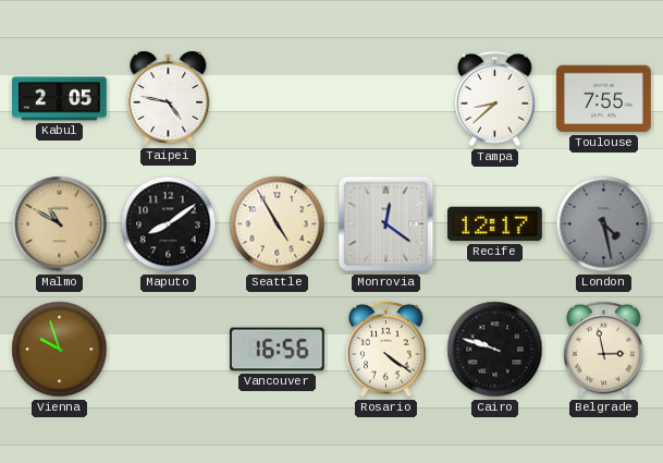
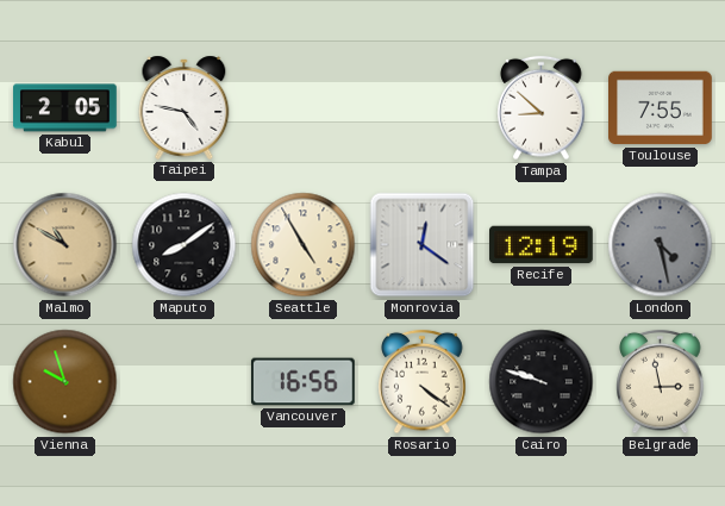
Tampa: 8:38 -> 8:52 (542, 108)
Recife: 12:17 -> 12:19 (542, 245)
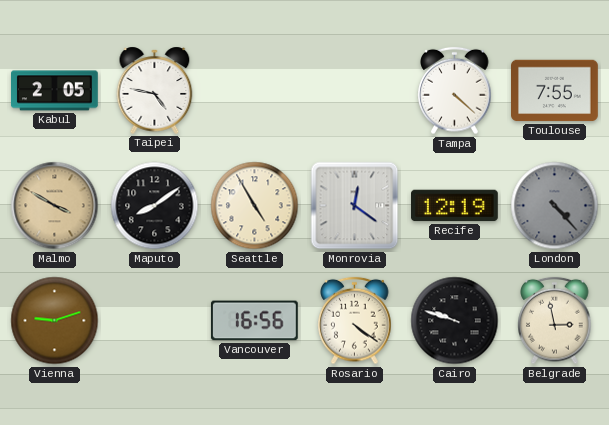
Tampa: 8:52 -> 4:22 (455, 91)
Malmo: 10:50 -> 3:50 (55, 206)
London: 4:28 -> 4:23 (555, 206)
Vienna: 9:57 -> 9:12 (55, 321)
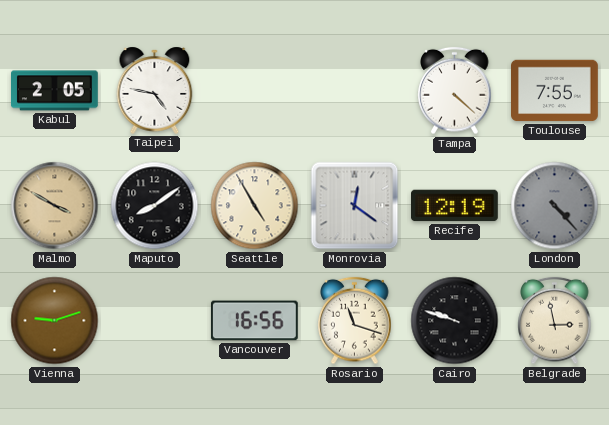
Rosario: 4:21 -> 11:18 (355, 321)
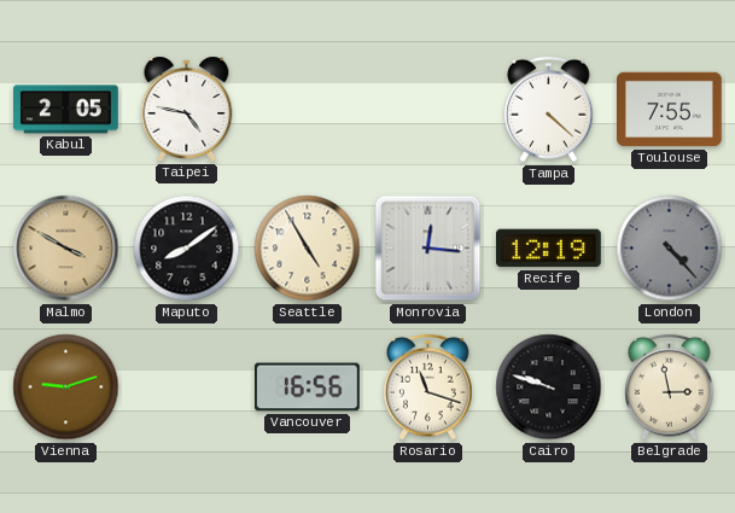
Monrovia: 12:21 -> 12:16 (428, 249)
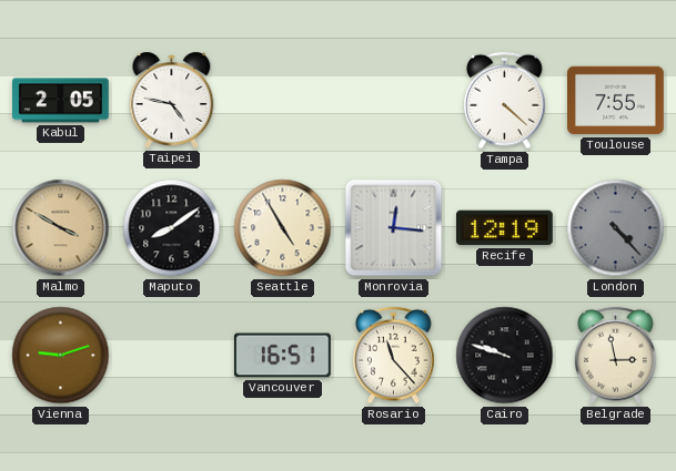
Vancouver: 16:56 -> 16:51 (282, 356)
Rosario: 11:18 -> 11:23 (394, 356)
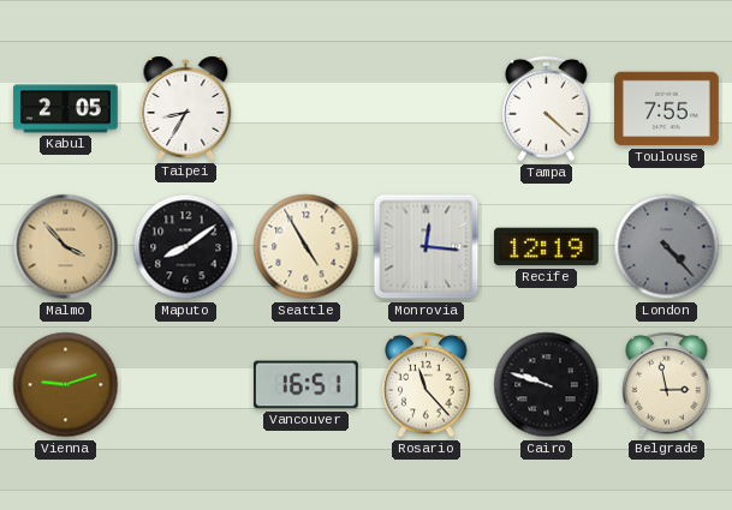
Taipei: 4:47 -> 8:35 (186, 108)
Malmo: 3:50 -> 3:53 (66, 247)
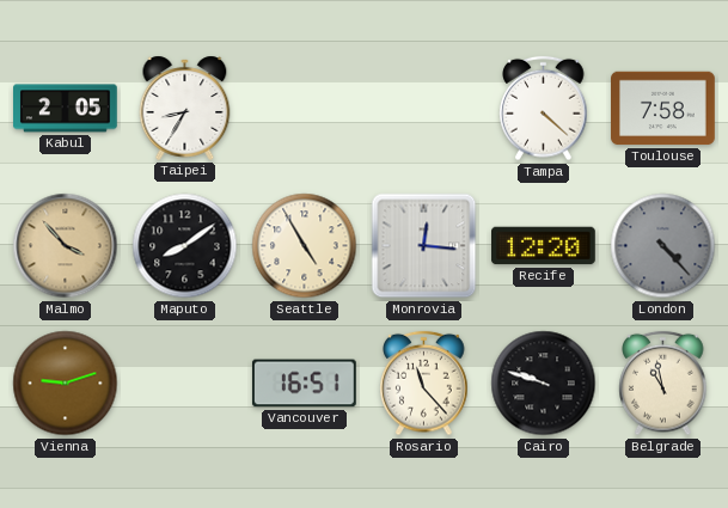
Toulouse: 7:55 -> 7:58 (663, 109)
Recife: 12:19 -> 12:20 (544, 246)
Belgrade: 2:58 -> 10:58 (663, 384)
